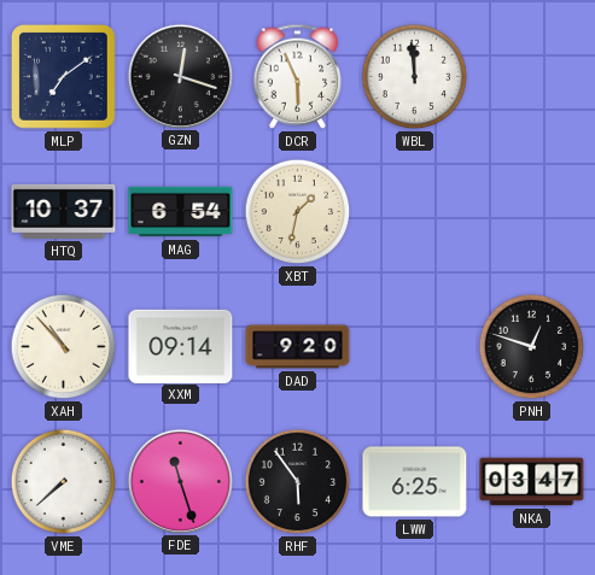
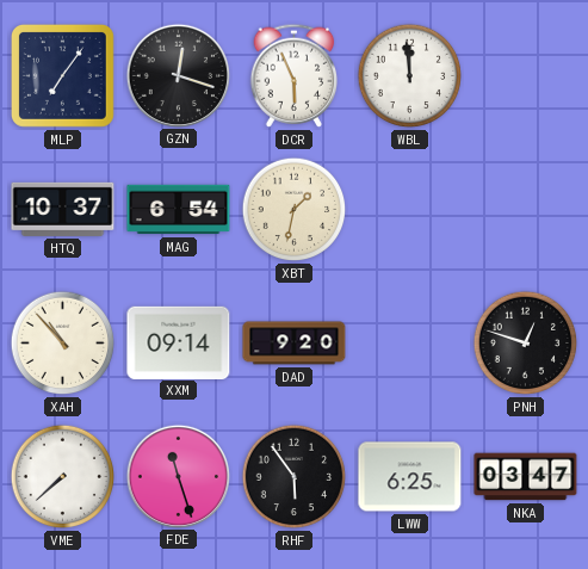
MLP: 7:09 -> 7:06 (62, 75)
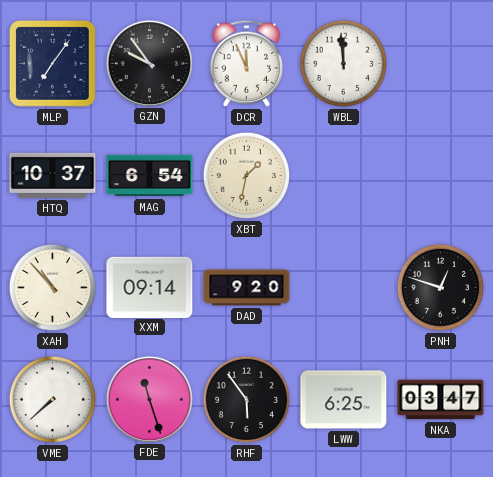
GZN: 12:18 -> 9:54 (149, 63)
DCR: 5:56 -> 11:56 (247, 63)
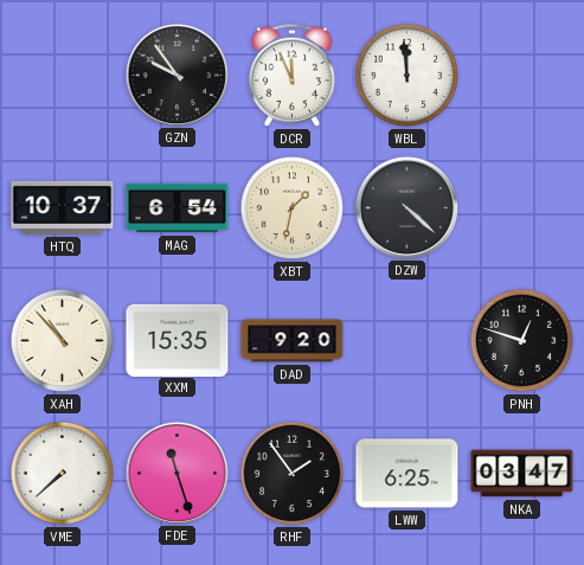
MLP: 7:06 -> none (52, 63)
DZW: none -> 4:22 (406, 207)
XXM: 09:14 -> 15:35 (178, 340)
RHF: 5:54 -> 1:54 (293, 474)
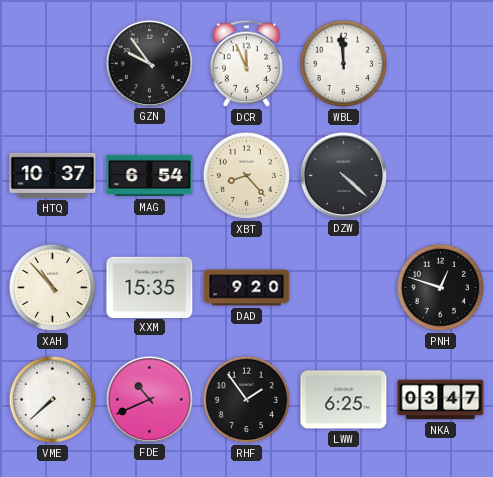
XBT: 1:32 -> 8:23 (247, 176)
FDE: 11:27 -> 10:41 (149, 399)
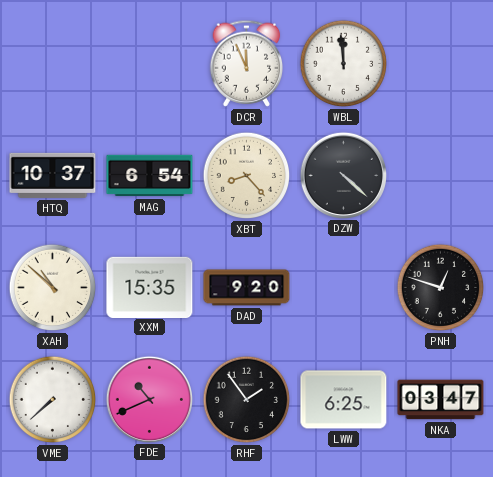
GZN: 9:54 -> none (149, 63)
XAH: 10:53 -> 10:52 (53, 288)
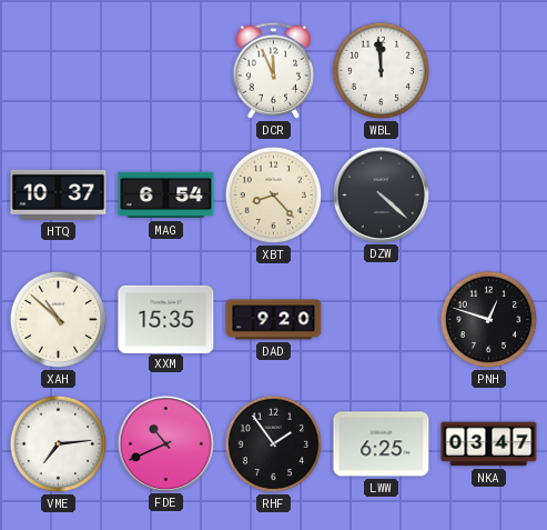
VME: 7:38 -> 7:14 (59, 444)
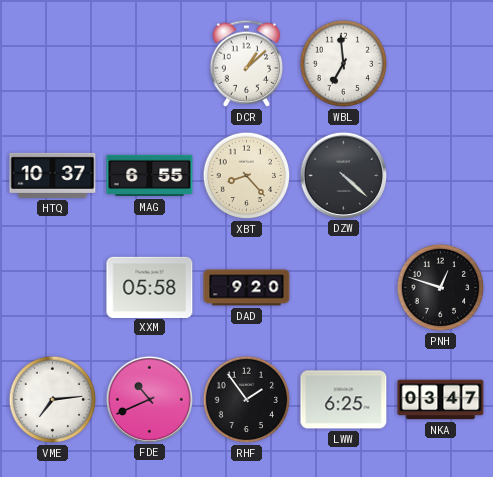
DCR: 11:56 -> 1:08 (247, 63)
WBL: 11:59 -> 6:59 (344, 64)
MAG: 6:54 -> 6:55 (150, 176)
XAH: 10:52 -> none (59, 320)
XXM: 15:35 -> 05:58 (150, 287)
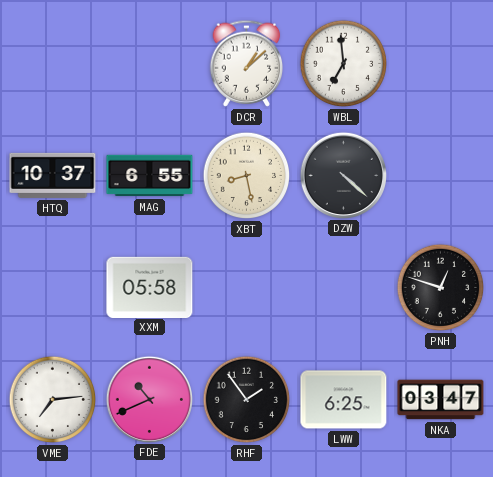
XBT: 8:23 -> 8:28 (247, 176)
DAD: 9:20 -> none (247, 288)
